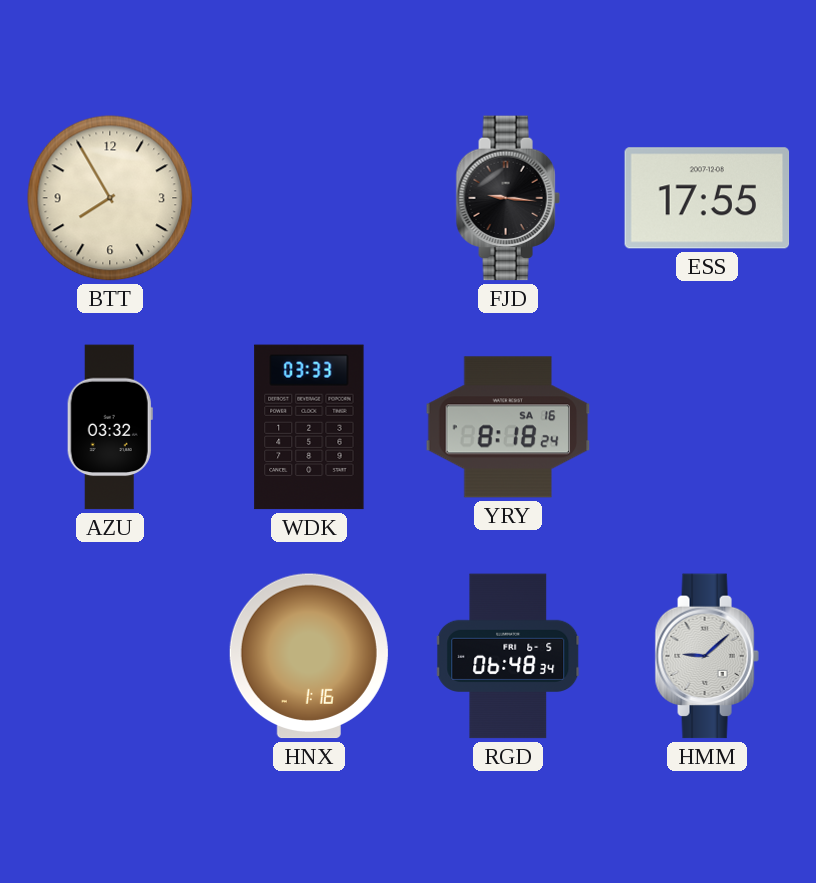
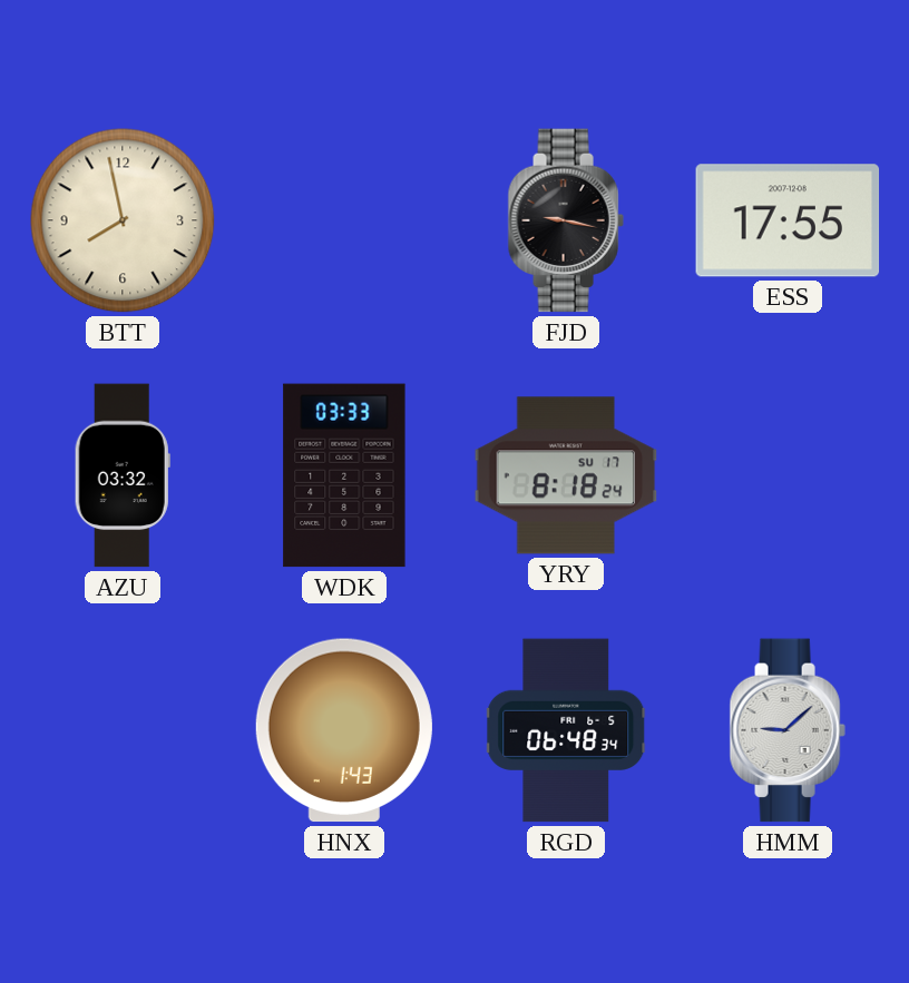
BTT: 7:55 -> 7:58 (123, 220)
FJD: 9:16 -> 9:17 (566, 220)
YRY date: SA 16 -> SU 17 (566, 475)
HNX: 1:16 -> 1:43 (344, 730)
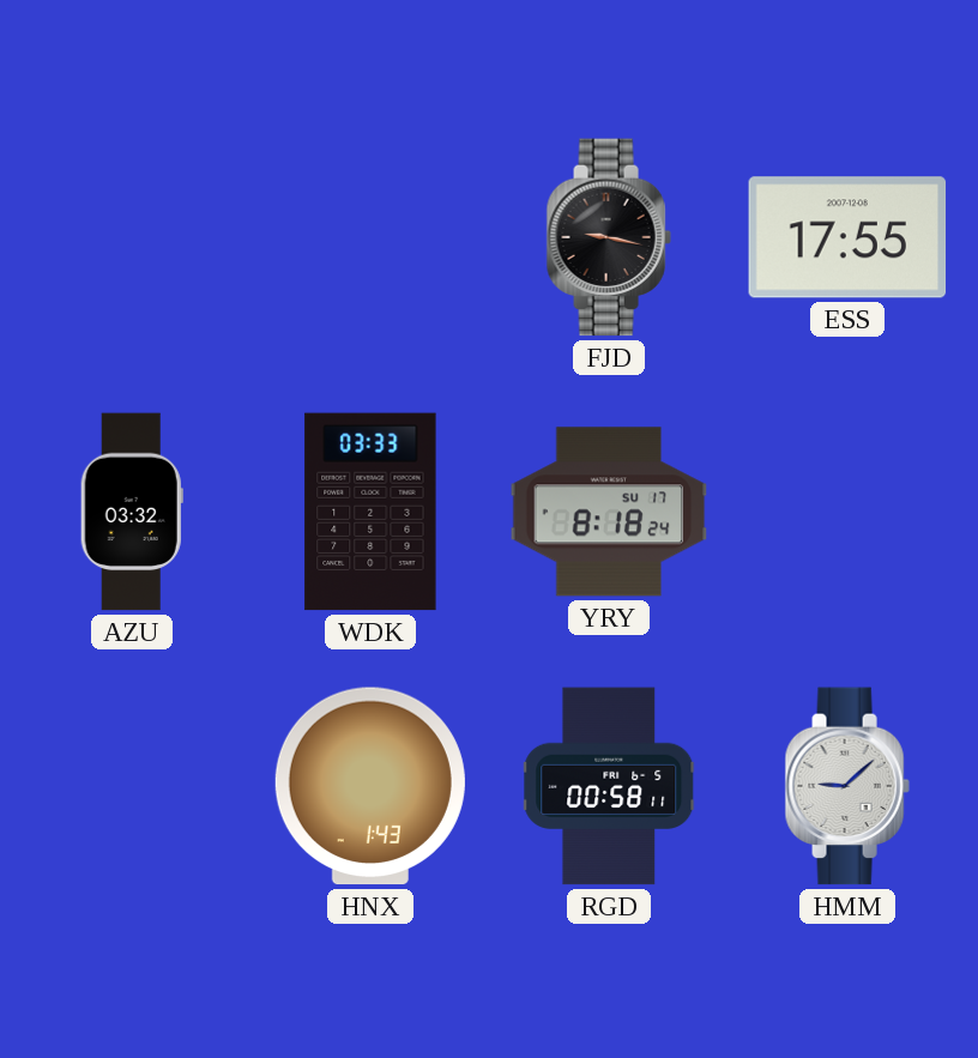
BTT: 7:58 -> none (123, 220)
RGD: 06:48 -> 00:58 (610, 786)
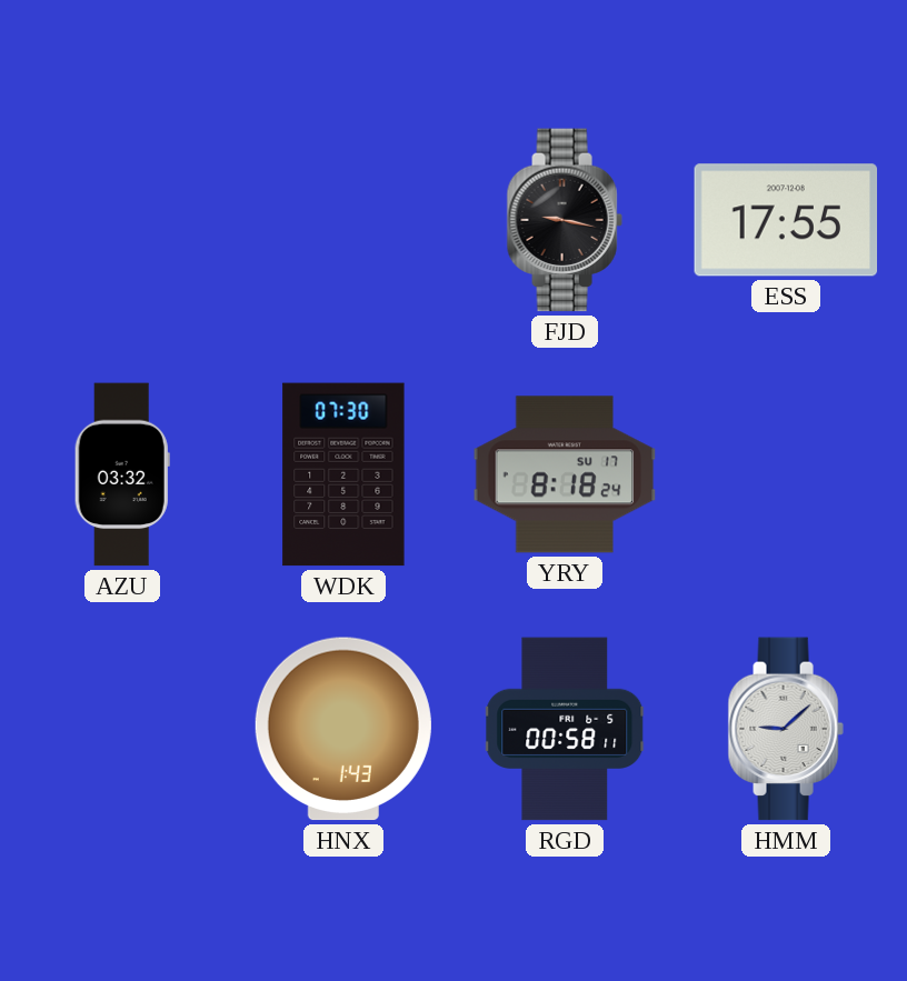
WDK: 03:33 -> 07:30 (343, 474)
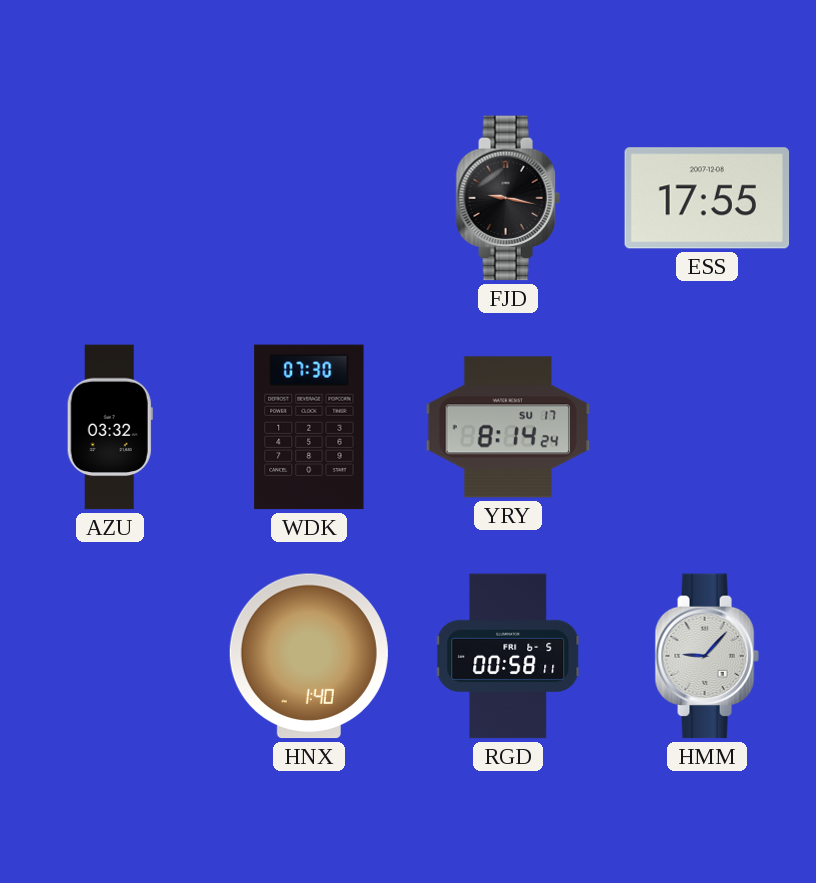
YRY: 8:18 -> 8:14 (508, 427)
HNX: 1:43 -> 1:40 (309, 656)
HMM: 9:08 -> 9:07 (707, 656)
